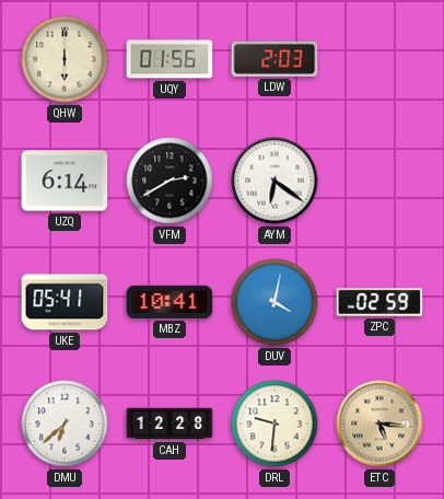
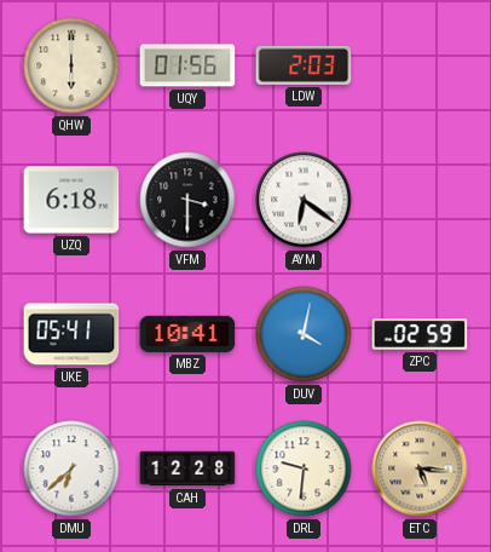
UZQ: 6:14 -> 6:18 (71, 200)
VFM: 2:40 -> 3:30 (187, 200)
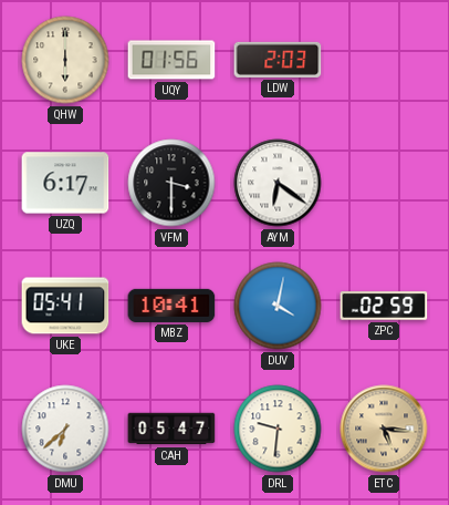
UZQ: 6:18 -> 6:17 (65, 183)
CAH: 12:28 -> 05:47 (171, 429)
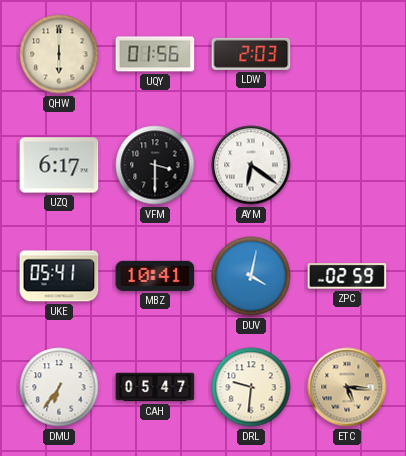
DMU: 6:38 -> 6:36 (59, 387)
